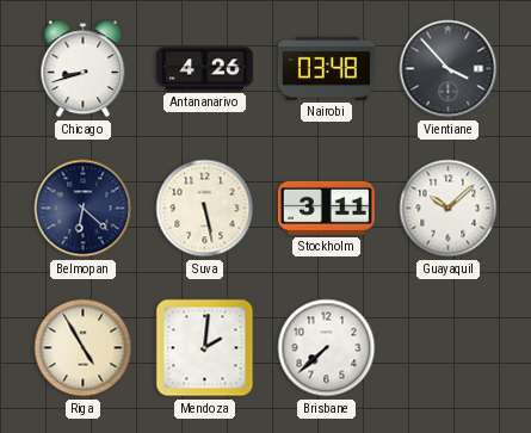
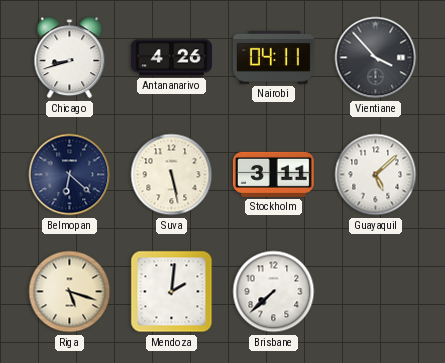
Nairobi: 03:48 -> 04:11 (273, 57)
Guayaquil: 10:08 -> 5:08 (376, 175)
Riga: 4:55 -> 5:18 (70, 292)
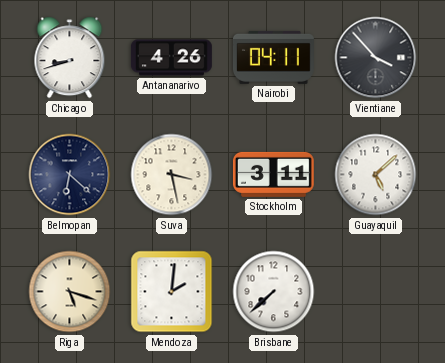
Suva: 5:28 -> 3:28 (172, 175)
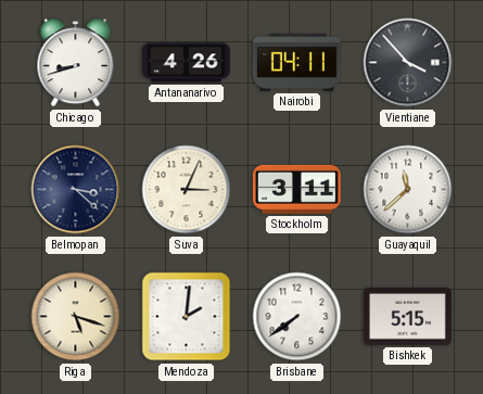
Belmopan: 6:22 -> 3:22 (76, 190)
Suva: 3:28 -> 3:04 (187, 190)
Guayaquil: 5:08 -> 11:38 (408, 190)
Brisbane: 7:38 -> 7:39 (297, 317)
Bishkek: none -> 5:15 (407, 316)
